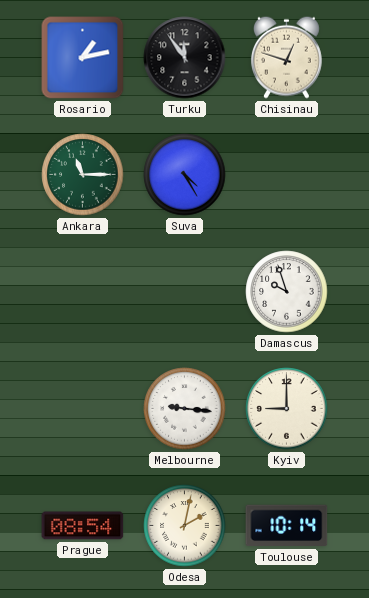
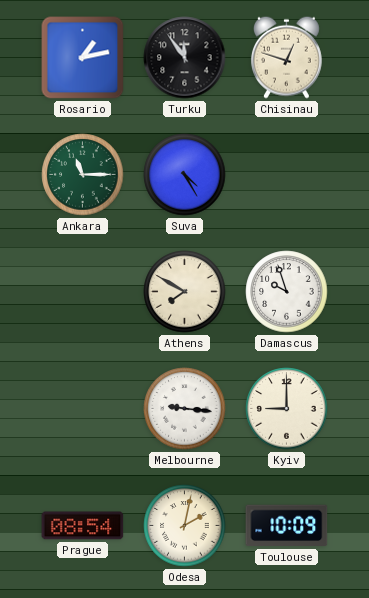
Athens: none -> 7:50 (185, 292)
Toulouse: 10:14 -> 10:09 (287, 526)
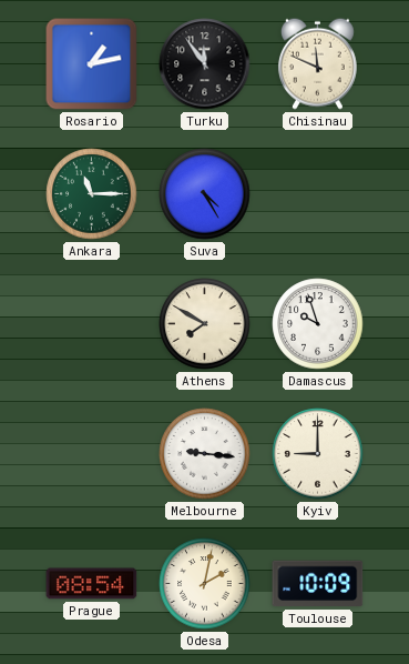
Chisinau: 12:48 -> 11:49 (317, 63)
